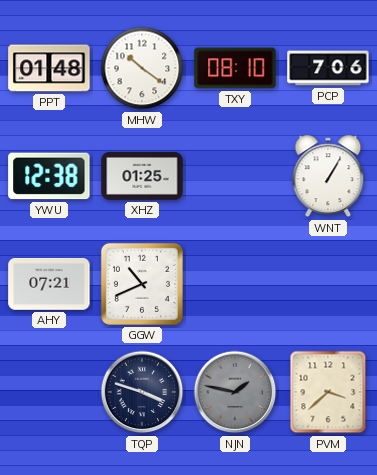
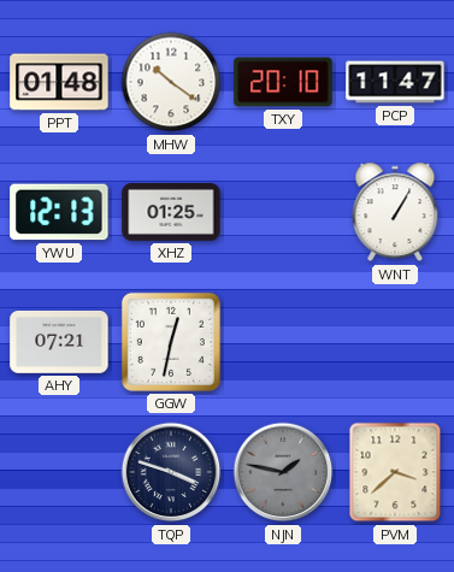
TXY: 08:10 -> 20:10 (283, 82)
PCP: 7:06 -> 11:47 (395, 82)
YWU: 12:38 -> 12:13 (59, 212)
GGW: 10:41 -> 12:32 (171, 342)
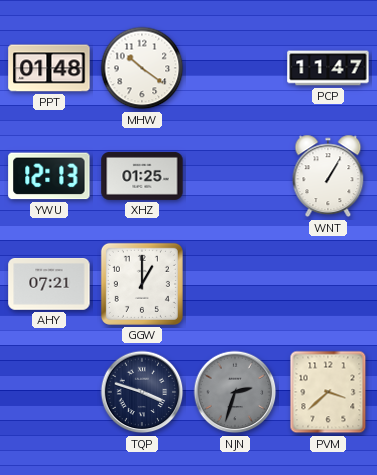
TXY: 20:10 -> none (283, 82)
GGW: 12:32 -> 1:00 (142, 284)
NJN: 1:47 -> 2:33 (235, 392)
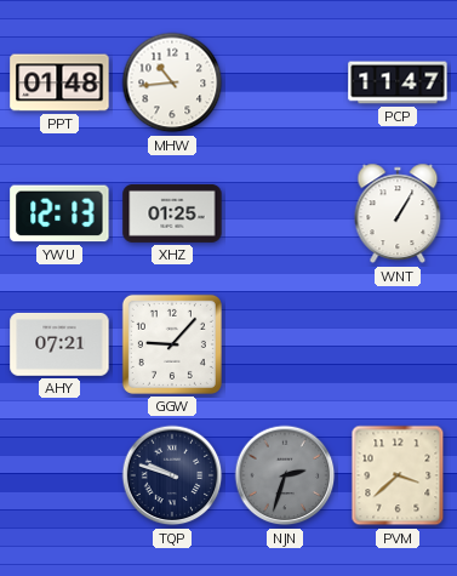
MHW: 10:21 -> 10:44 (172, 82)
GGW: 1:00 -> 9:07 (172, 344)
TQP: 3:48 -> 9:48 (172, 475)
